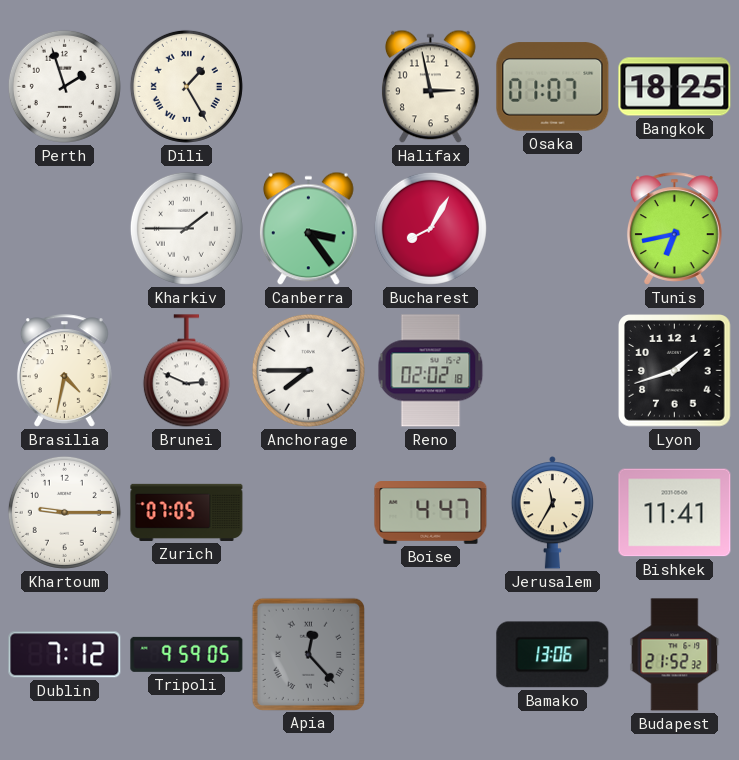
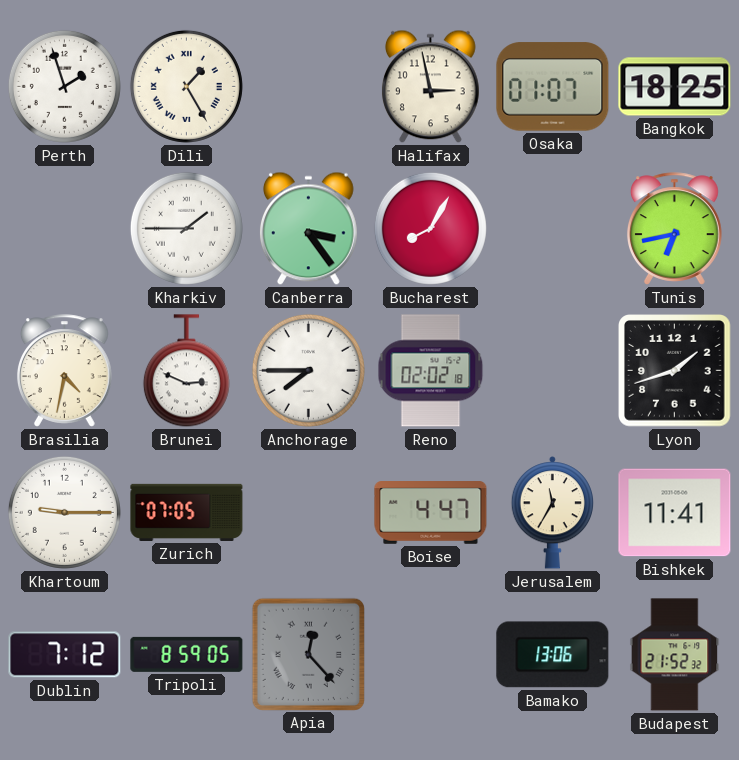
Tripoli: 9:59 -> 8:59 (187, 654)
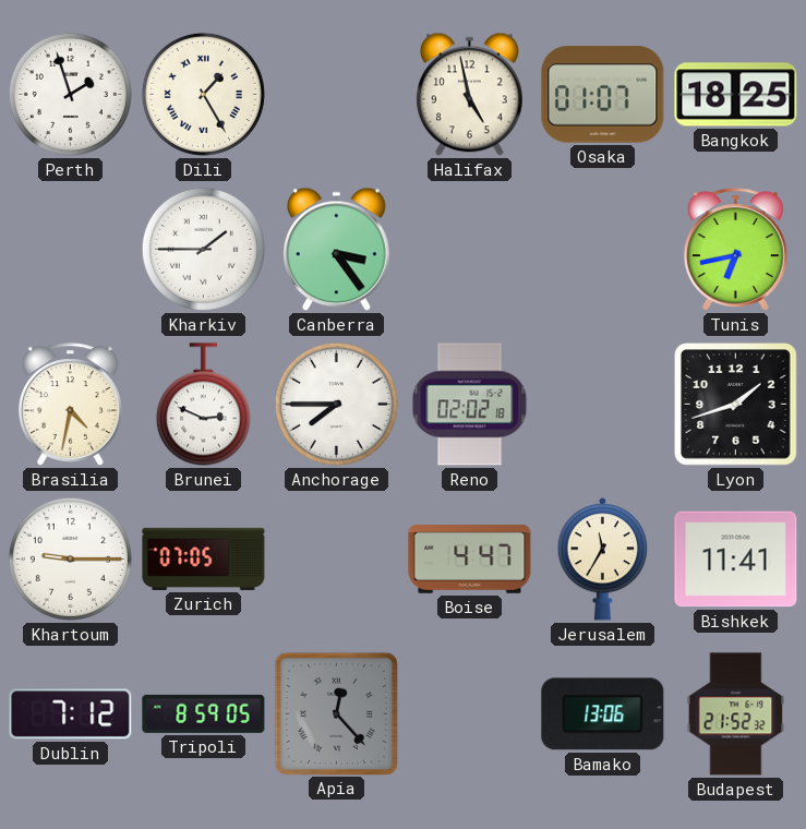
Halifax: 2:58 -> 4:58 (469, 95)
Bucharest: 8:05 -> none (430, 228)
